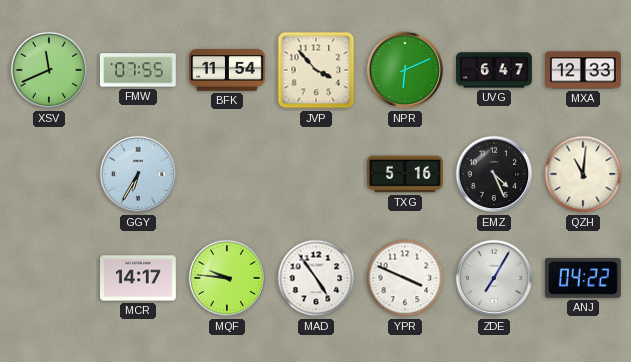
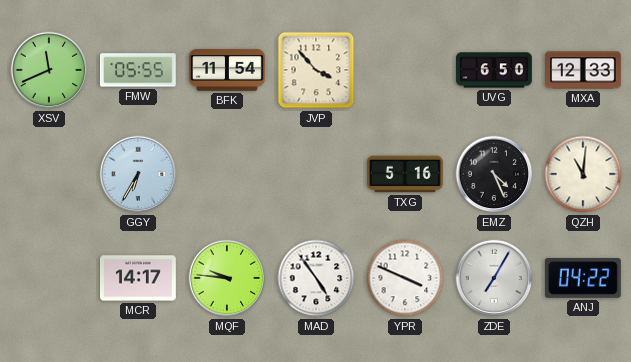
FMW: 07:55 -> 05:55 (138, 70)
NPR: 6:11 -> none (405, 70)
UVG: 6:47 -> 6:50 (495, 70)
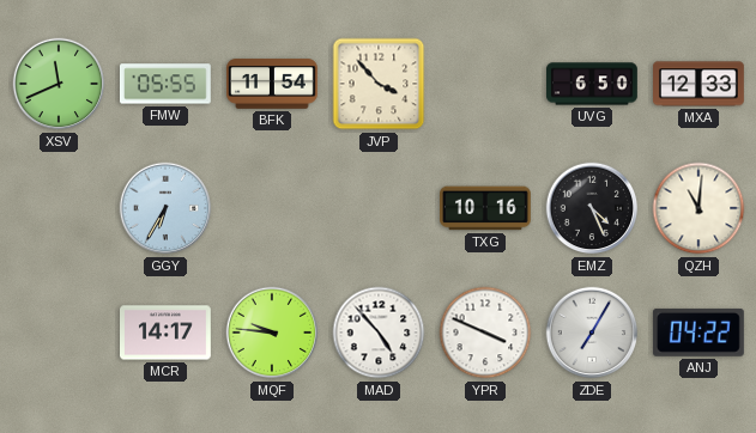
TXG: 5:16 -> 10:16 (486, 208)
MAD: 4:54 -> 4:53 (379, 333)
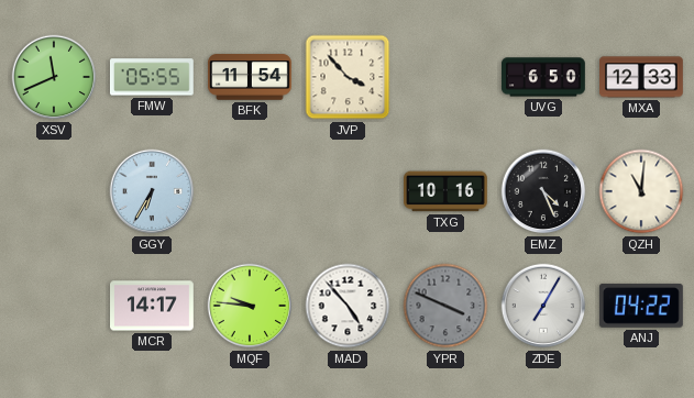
YPR dial: white -> grey (445, 306)
